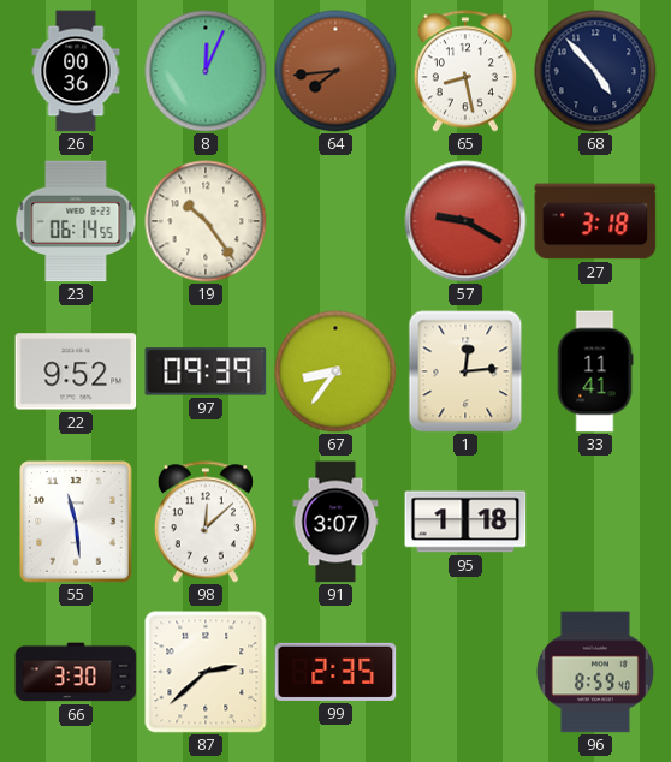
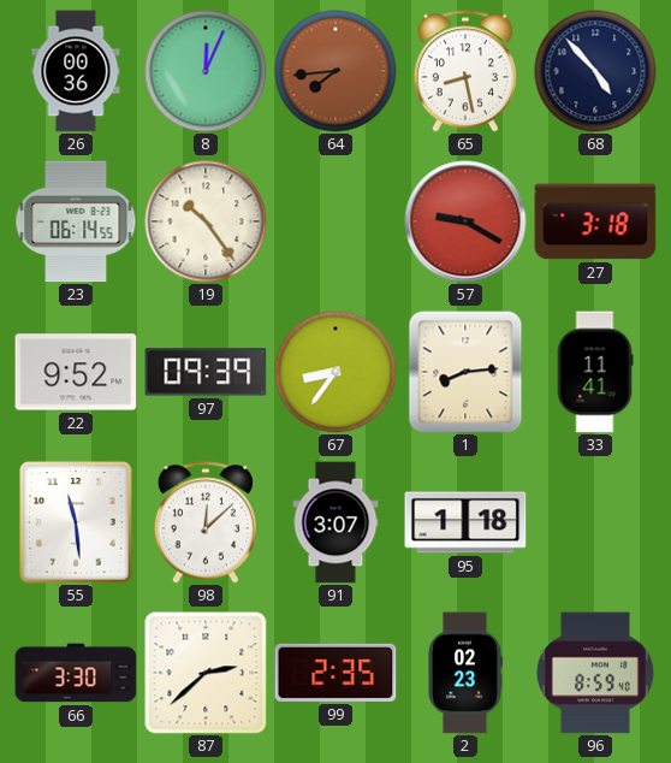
1: 12:14 -> 8:14 (465, 372)
2: none -> 02:23 (465, 673)
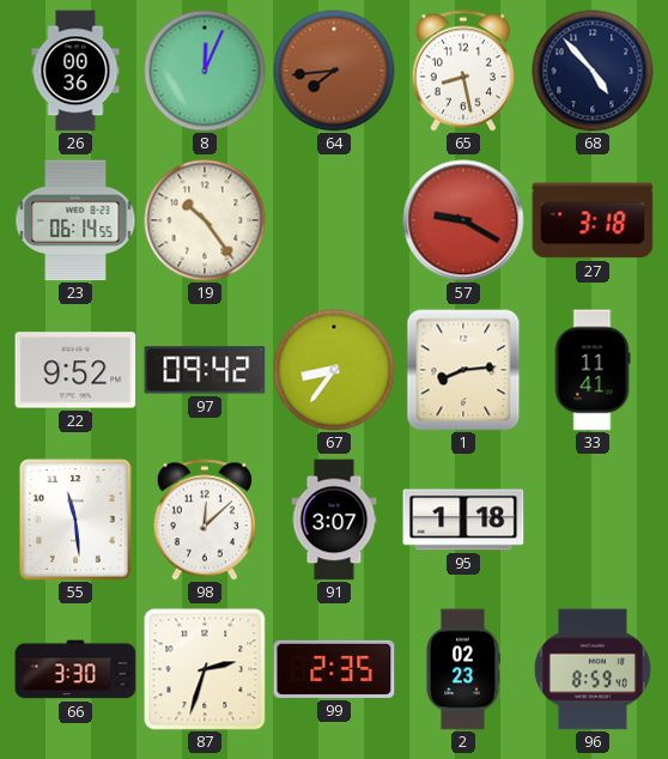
97: 09:39 -> 09:42 (205, 370)
87: 2:38 -> 2:33 (205, 669)
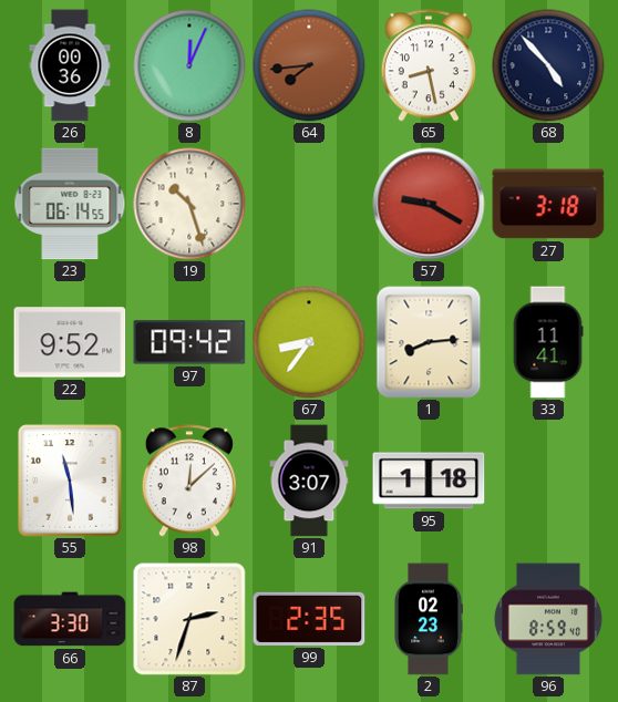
19: 10:24 -> 10:27 (189, 204)
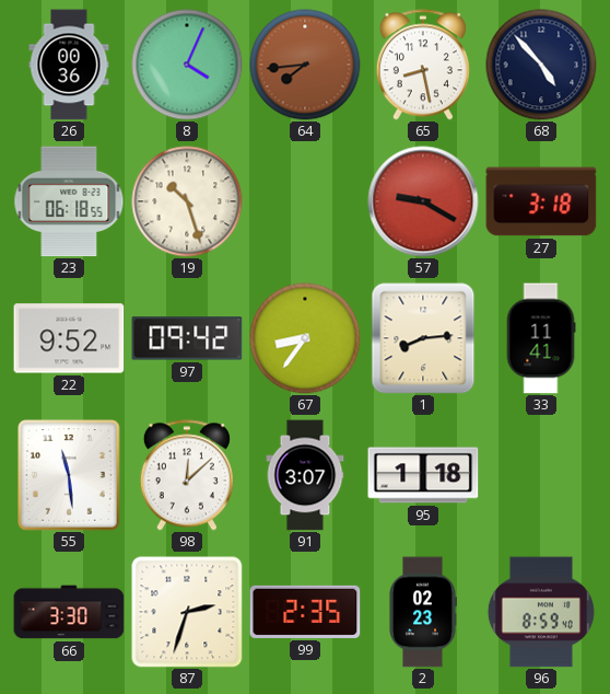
8: 12:04 -> 4:04 (187, 65)
23: 06:14 -> 06:18 (69, 201)
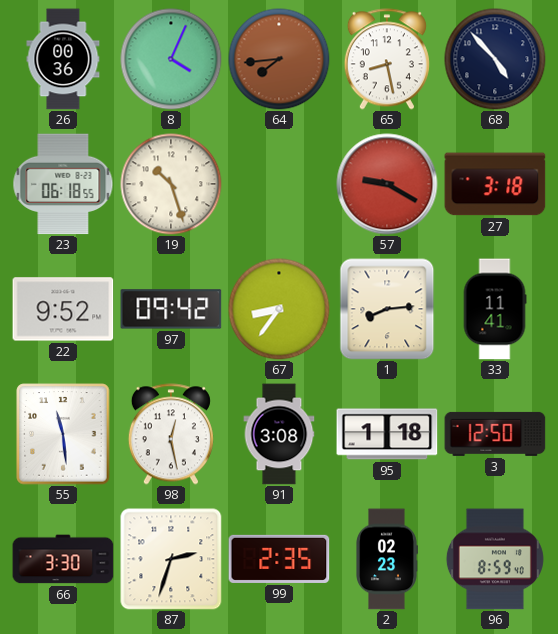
98: 12:08 -> 12:28 (171, 434)
91: 3:07 -> 3:08 (279, 434)
3: none -> 12:50 (495, 434)
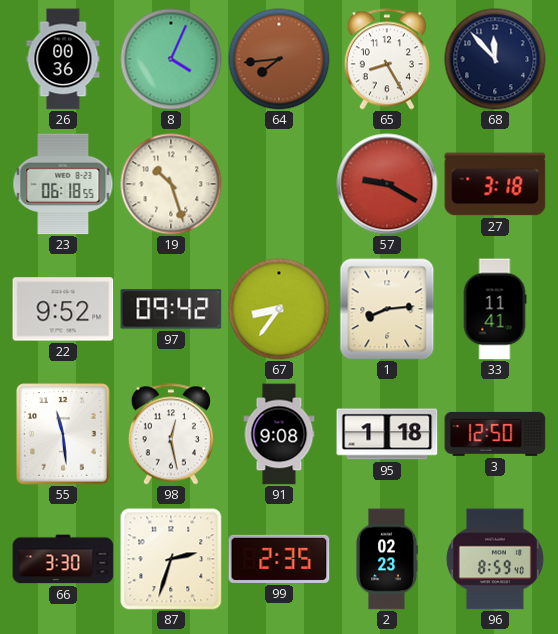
65: 8:28 -> 8:25 (387, 59)
68: 4:53 -> 11:53 (495, 59)
91: 3:08 -> 9:08 (279, 434)
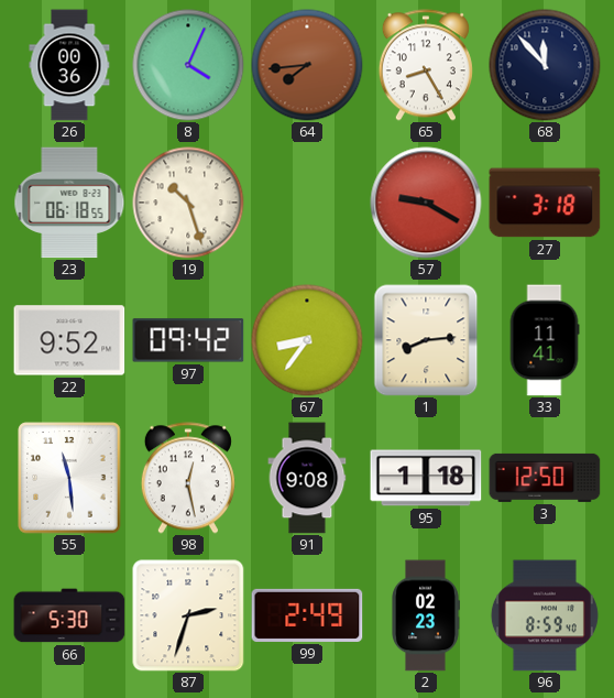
66: 3:30 -> 5:30 (69, 615)
99: 2:35 -> 2:49 (307, 615)
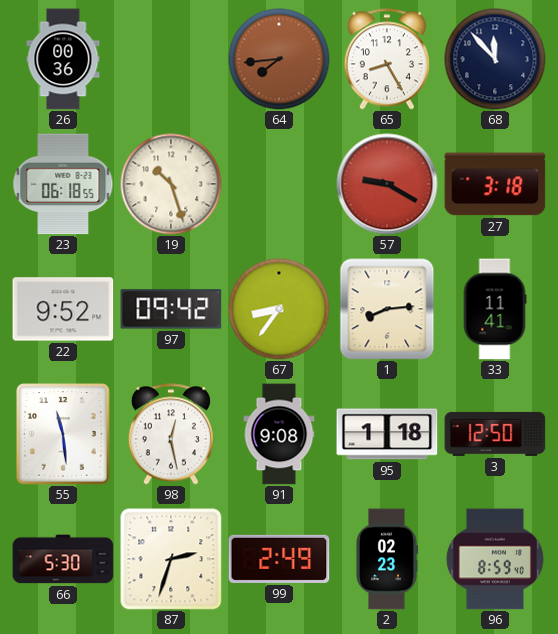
8: 4:04 -> none (188, 65)
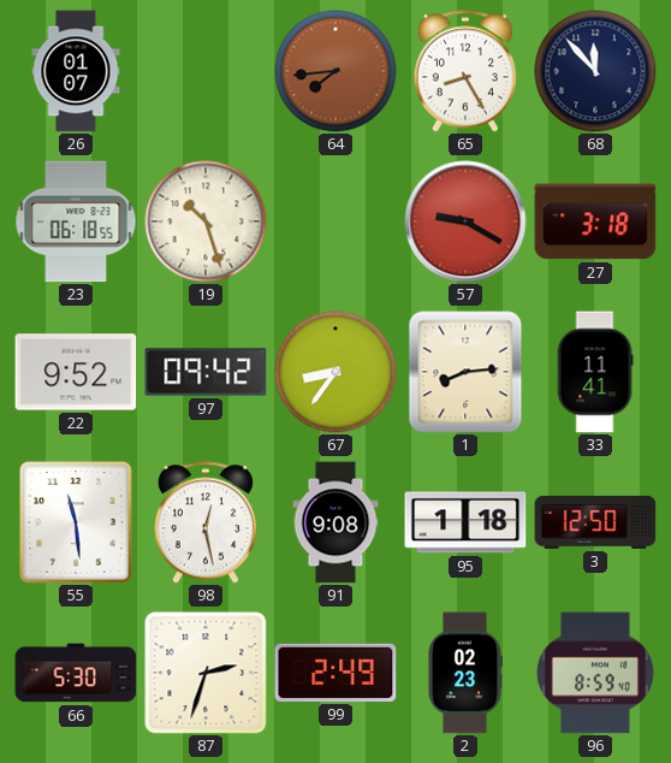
26: 00:36 -> 01:07 (76, 71)
